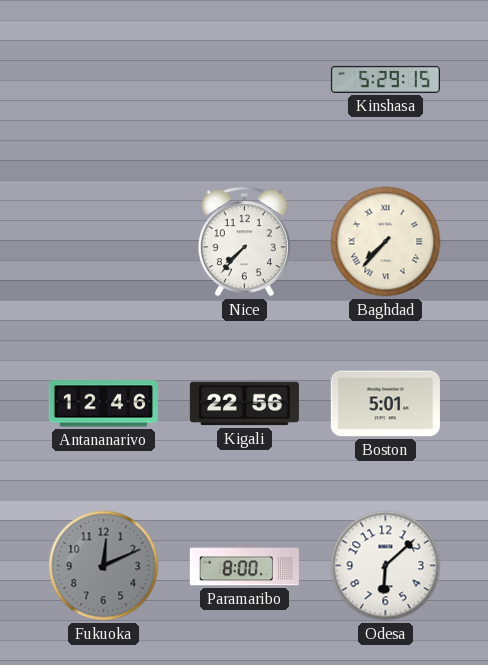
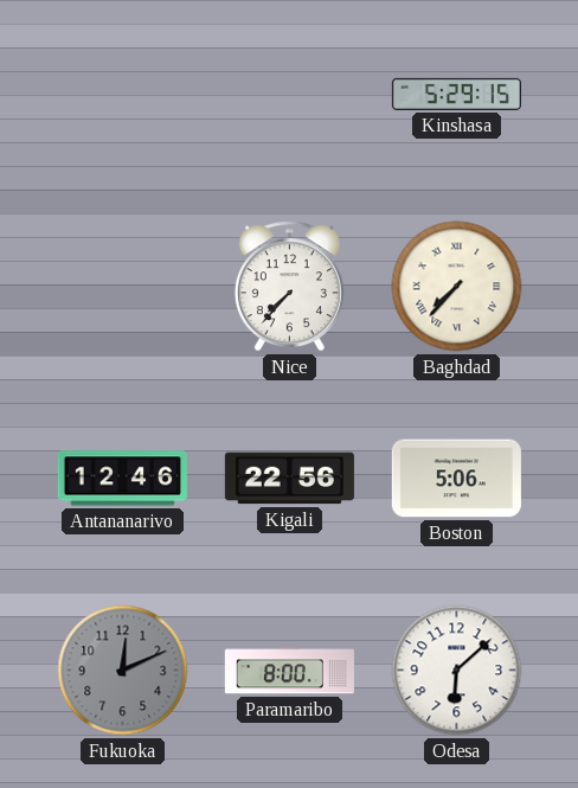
Boston: 5:01 -> 5:06 (456, 479)
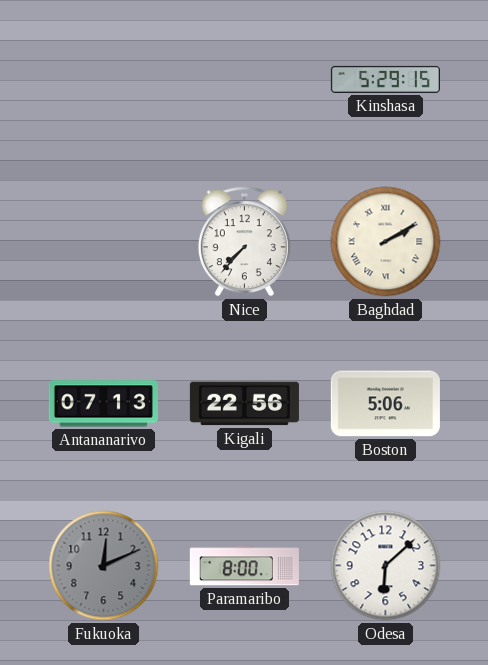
Baghdad: 7:37 -> 2:10 (386, 242)
Antananarivo: 12:46 -> 07:13 (103, 404)
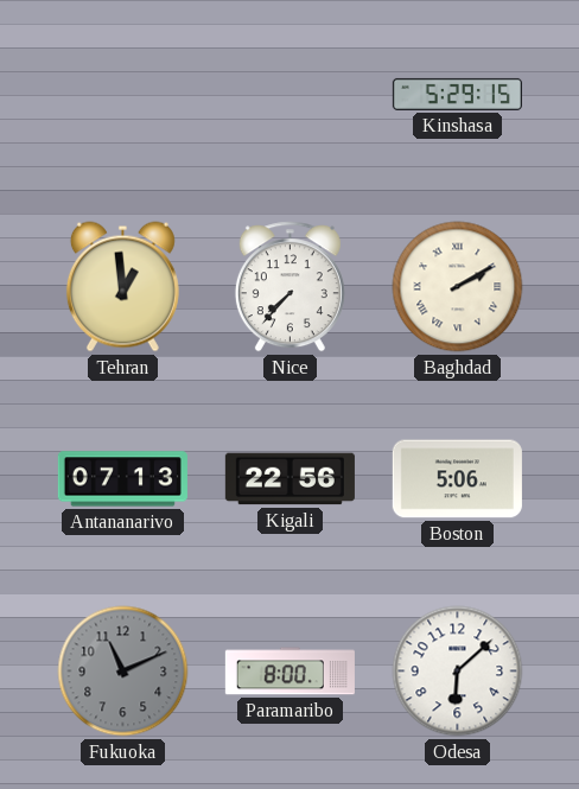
Tehran: none -> 12:59 (122, 287)
Fukuoka: 12:11 -> 11:11 (123, 672)
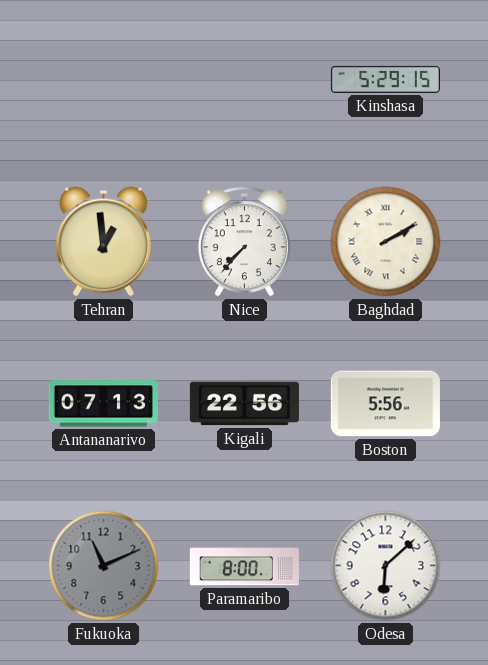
Boston: 5:06 -> 5:56 (385, 404)
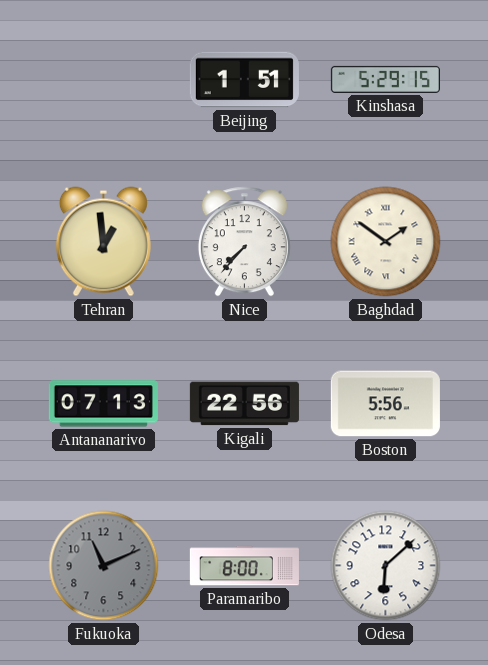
Beijing: none -> 1:51 (244, 80)
Baghdad: 2:10 -> 1:51 (386, 242)
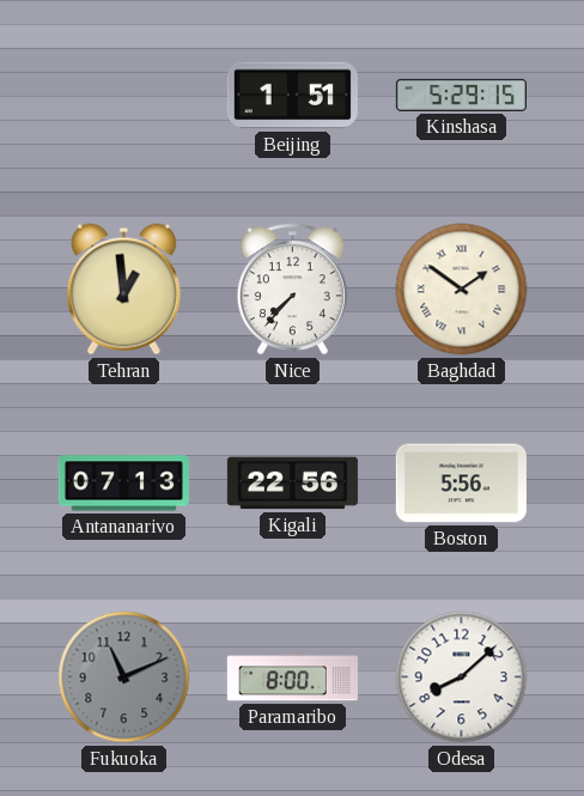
Odesa: 6:08 -> 8:08 (462, 677)
